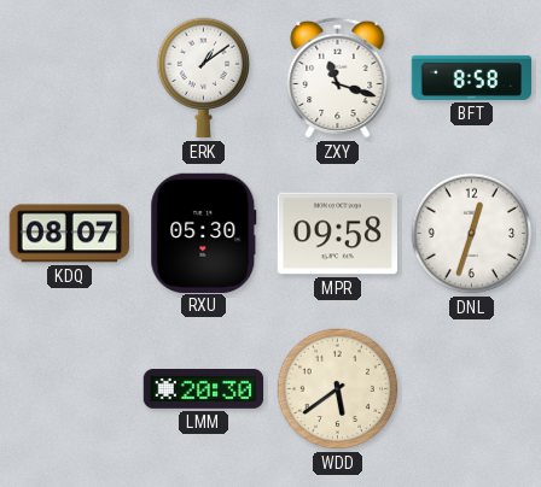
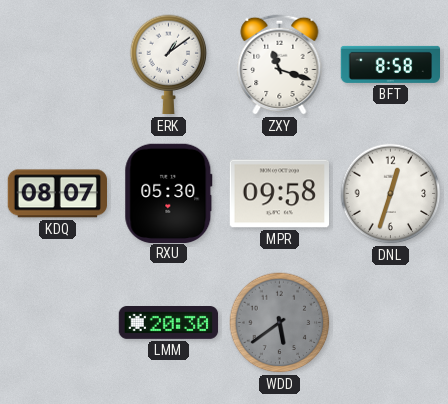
WDD dial: cream -> grey (280, 323)
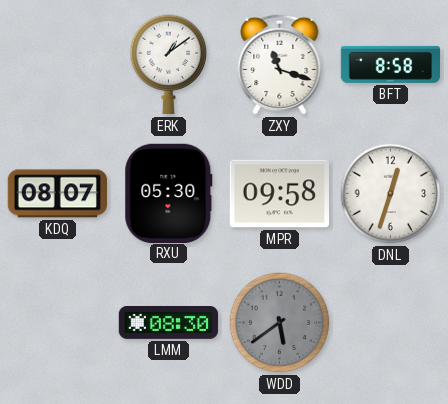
LMM: 20:30 -> 08:30 (169, 323)
